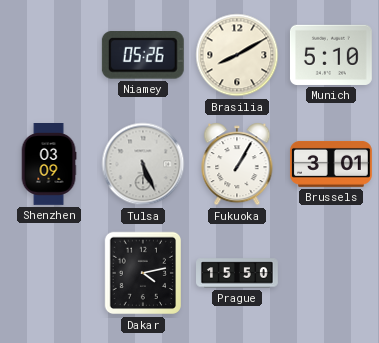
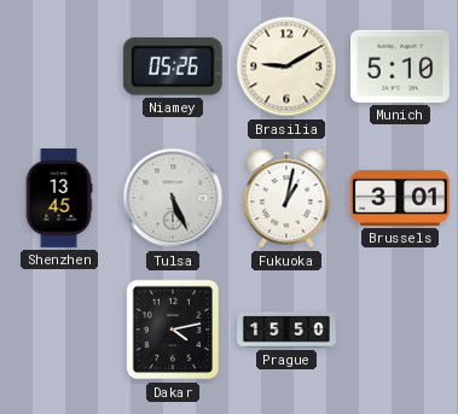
Brasilia: 8:10 -> 9:10 (286, 66)
Shenzhen: 03:09 -> 13:45 (59, 199)
Fukuoka: 1:05 -> 1:02 (286, 198)
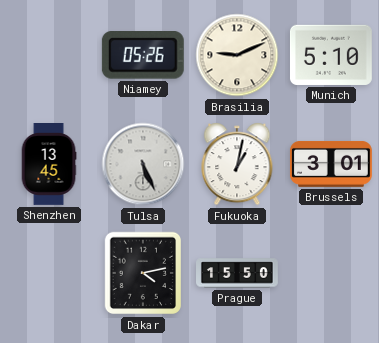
Brasilia: 9:10 -> 9:11 (237, 55)
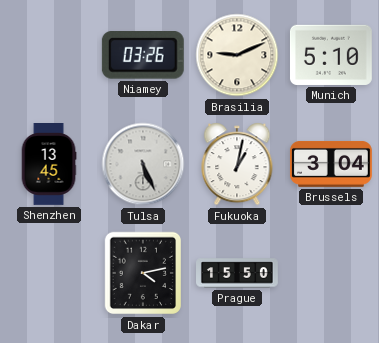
Niamey: 05:26 -> 03:26 (143, 56)
Brussels: 3:01 -> 3:04 (331, 164)
